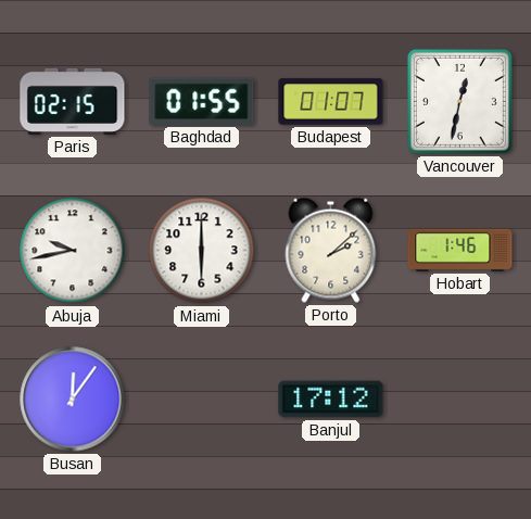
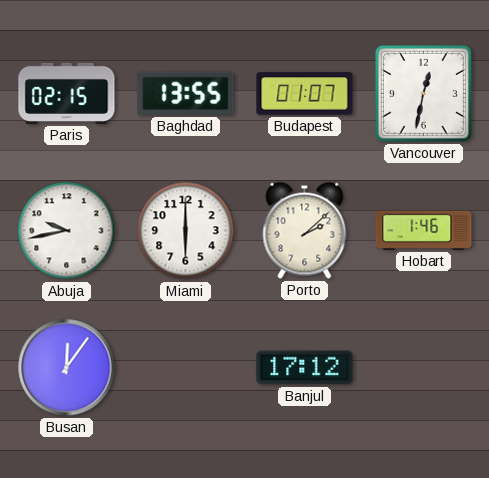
Baghdad: 01:55 -> 13:55 (186, 93)
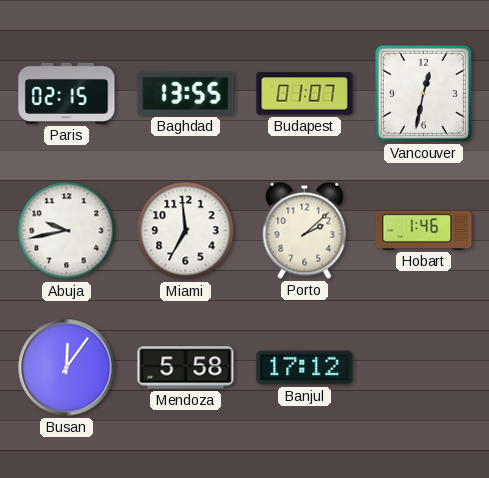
Miami: 6:00 -> 6:59 (186, 231)
Mendoza: none -> 5:58 (186, 368)
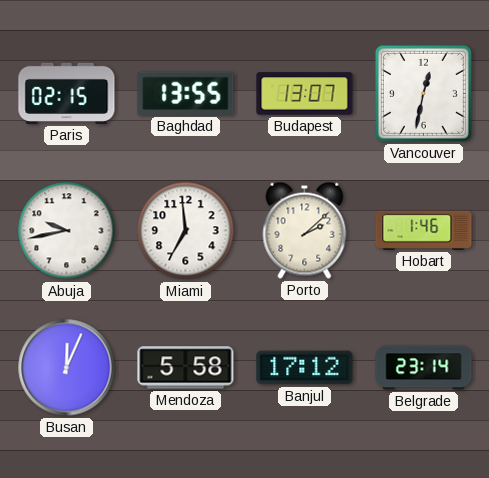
Budapest: 01:07 -> 13:07 (305, 94)
Busan: 12:06 -> 12:04 (67, 368)
Belgrade: none -> 23:14 (424, 368)
